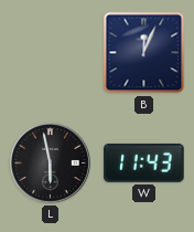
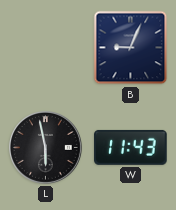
B: 12:04 -> 9:04 (131, 48)
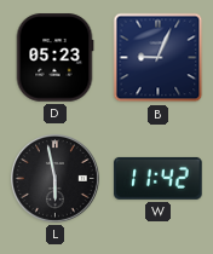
D: none -> 05:23 (54, 58)
W: 11:43 -> 11:42 (159, 178)
